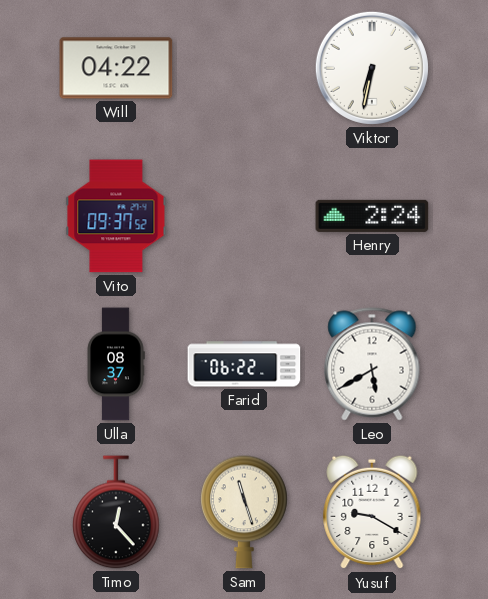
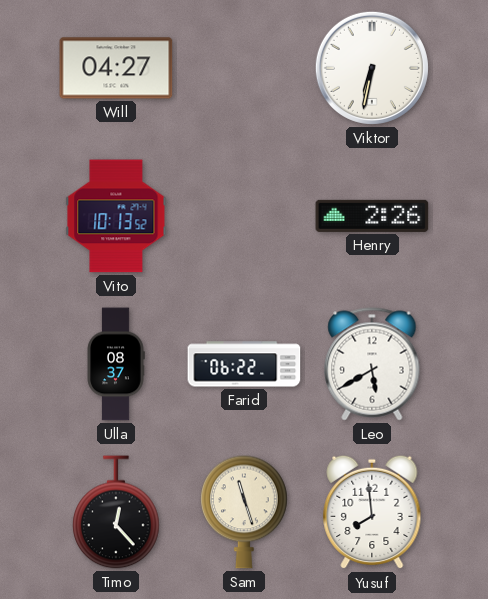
Will: 04:22 -> 04:27 (116, 68)
Vito: 09:37 -> 10:13 (116, 216)
Henry: 2:24 -> 2:26 (372, 216)
Yusuf: 9:20 -> 7:59 (372, 512)
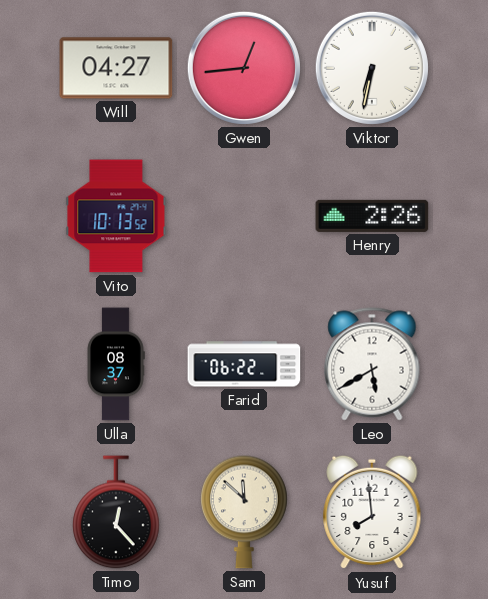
Gwen: none -> 12:44 (244, 68)
Sam: 11:27 -> 11:52 (244, 512)
